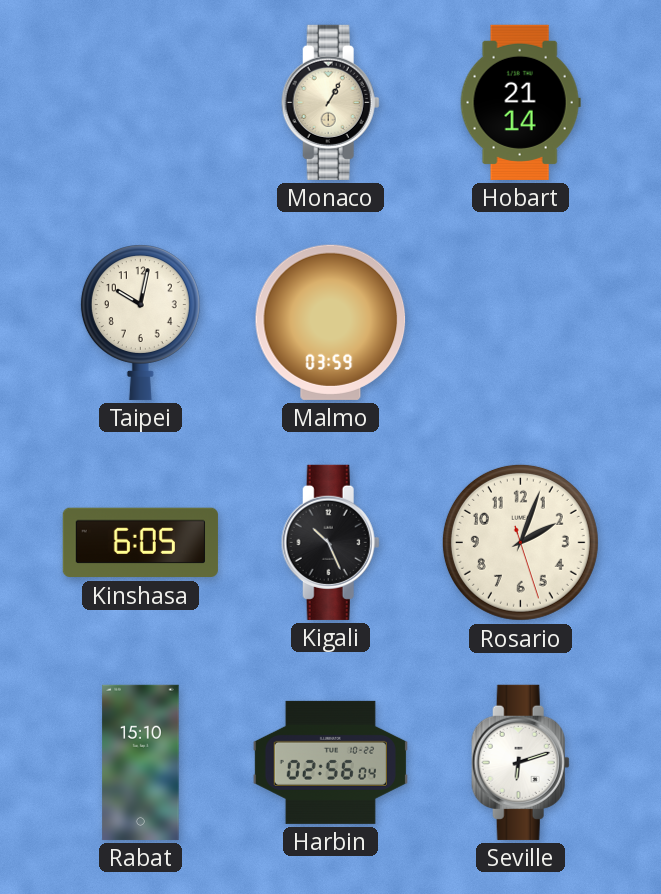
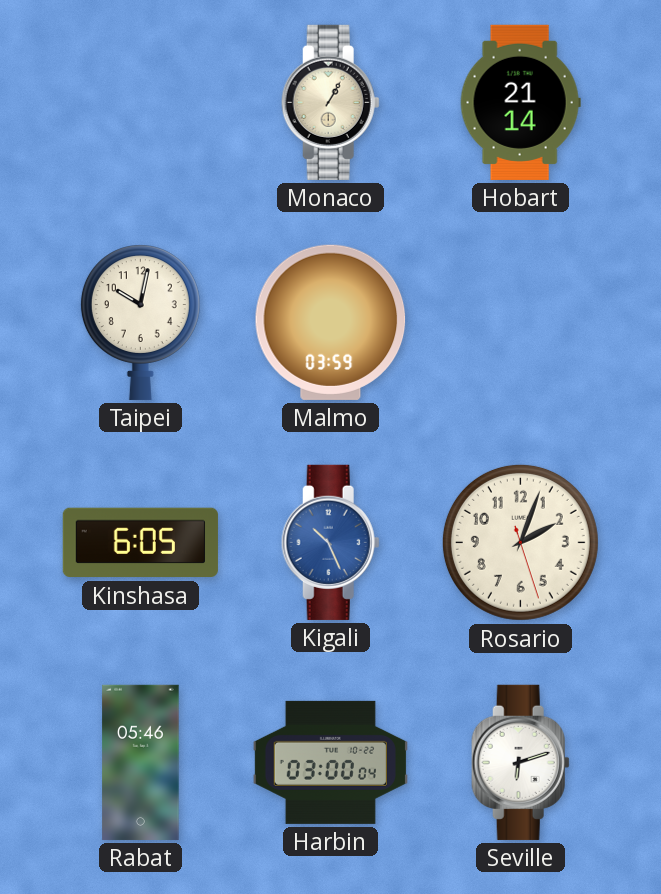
Kigali dial: black -> blue (330, 542)
Rabat: 15:10 -> 05:46 (141, 762)
Harbin: 02:56 -> 03:00 (330, 762)
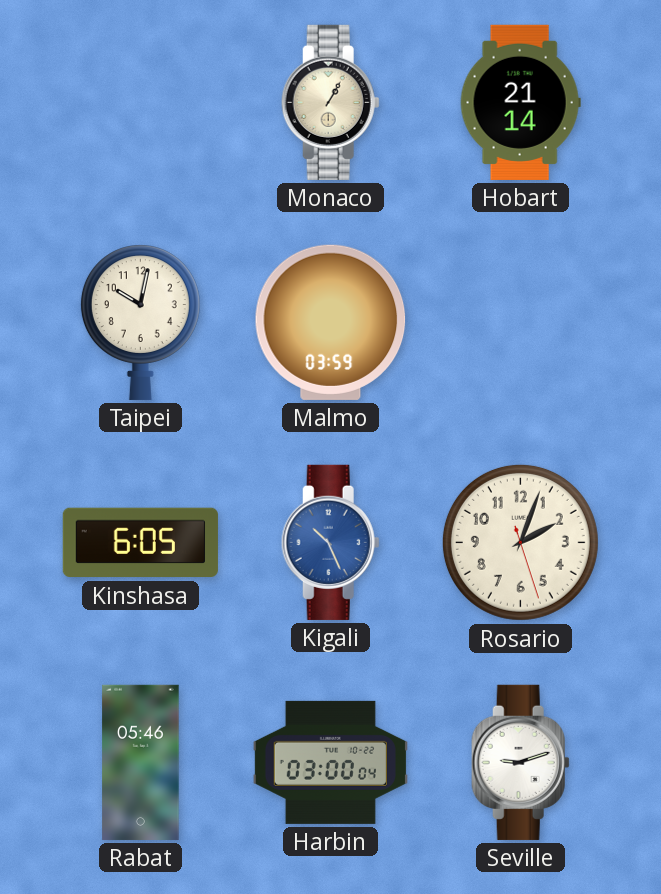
Seville: 6:12 -> 9:12 (520, 762)
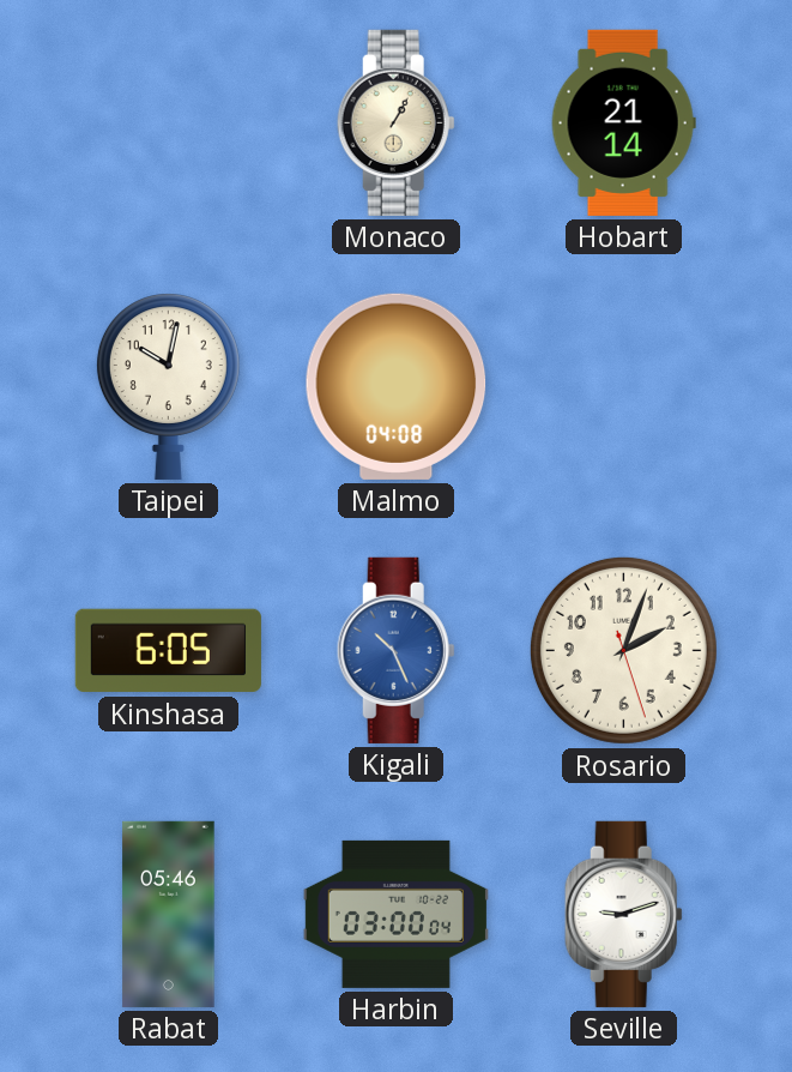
Malmo: 03:59 -> 04:08 (397, 386)
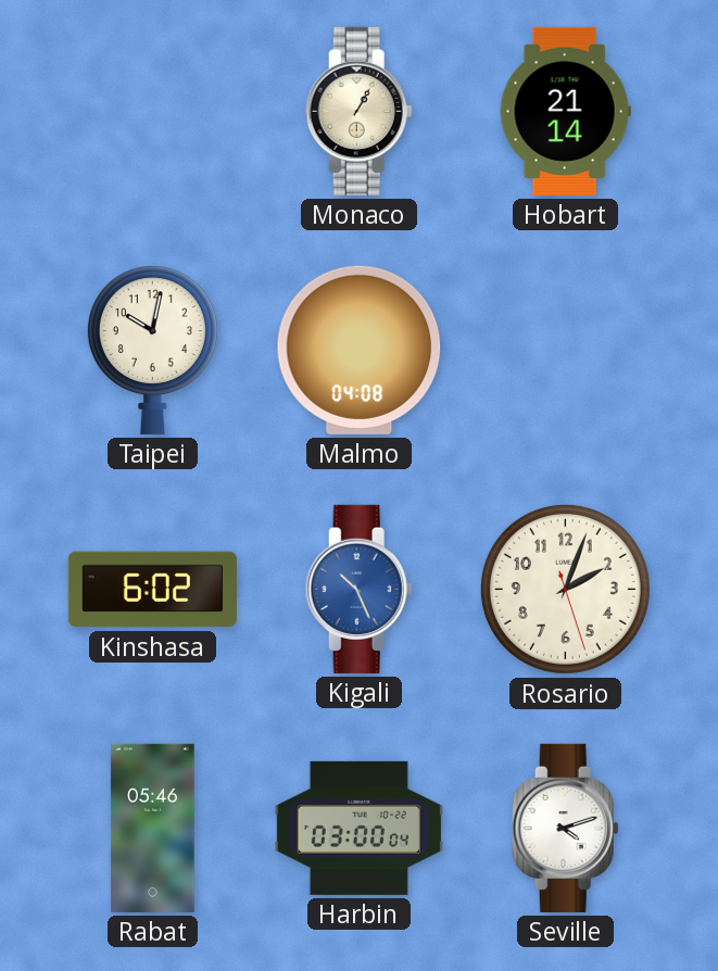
Kinshasa: 6:05 -> 6:02 (152, 590)
Seville: 9:12 -> 4:12 (565, 828)
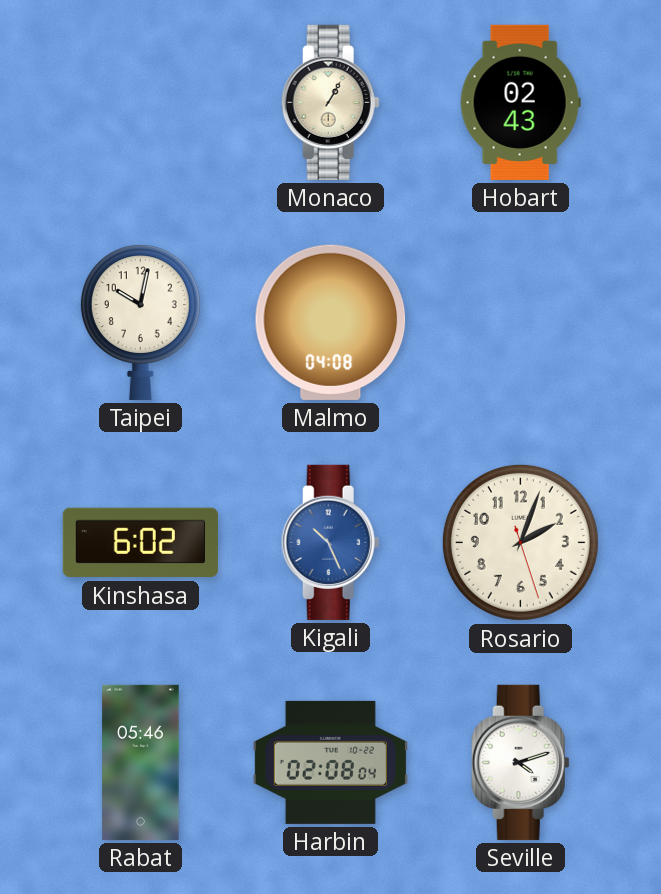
Hobart: 21:14 -> 02:43 (520, 102)
Harbin: 03:00 -> 02:08 (330, 762)
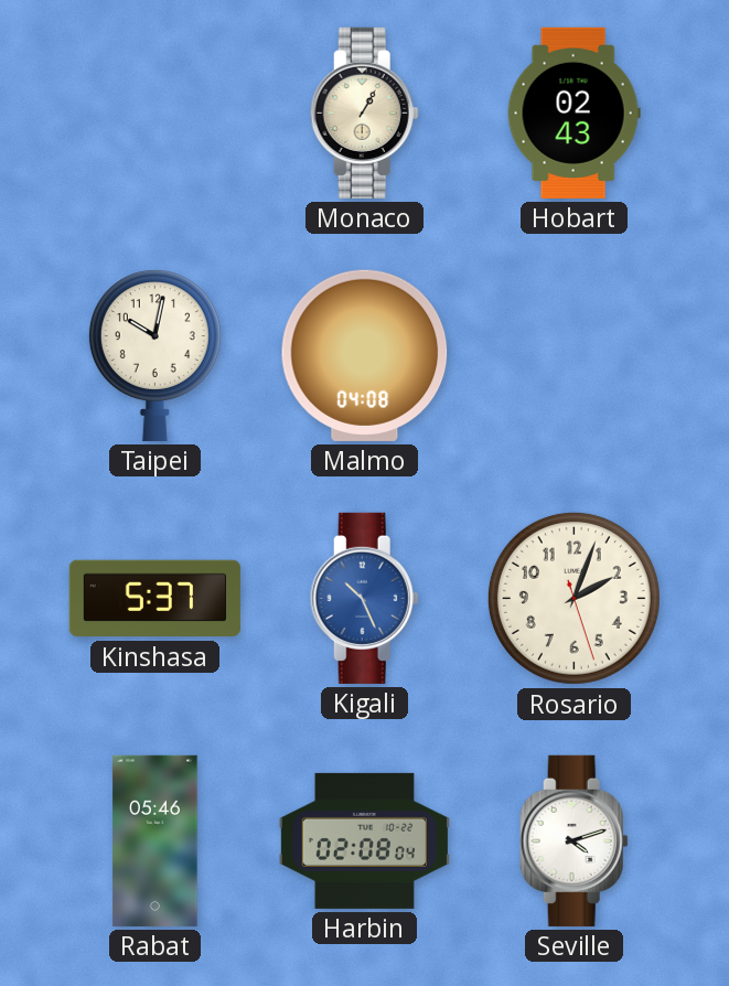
Kinshasa: 6:02 -> 5:37 (154, 599)
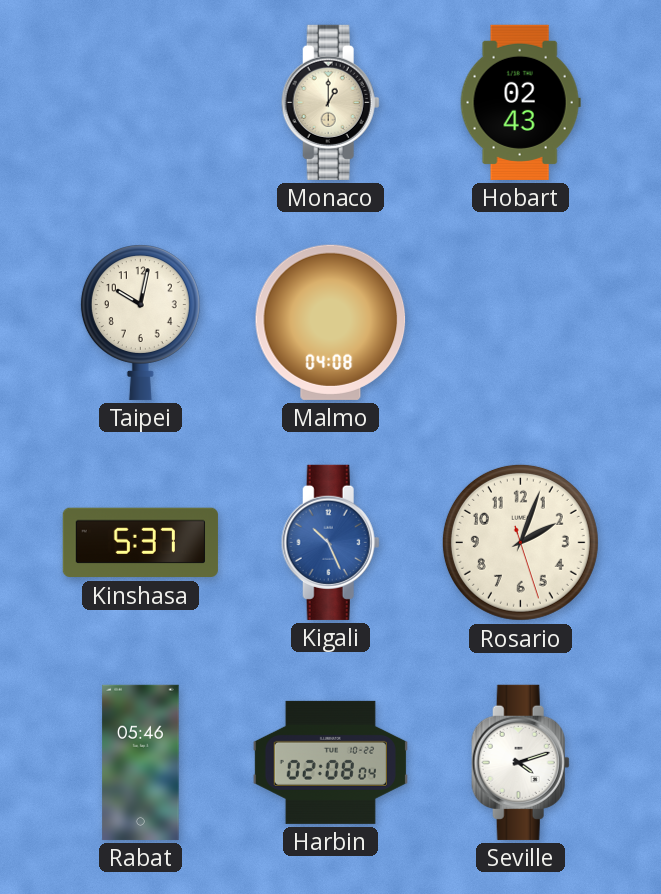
Monaco: 1:05 -> 1:00 (330, 102)
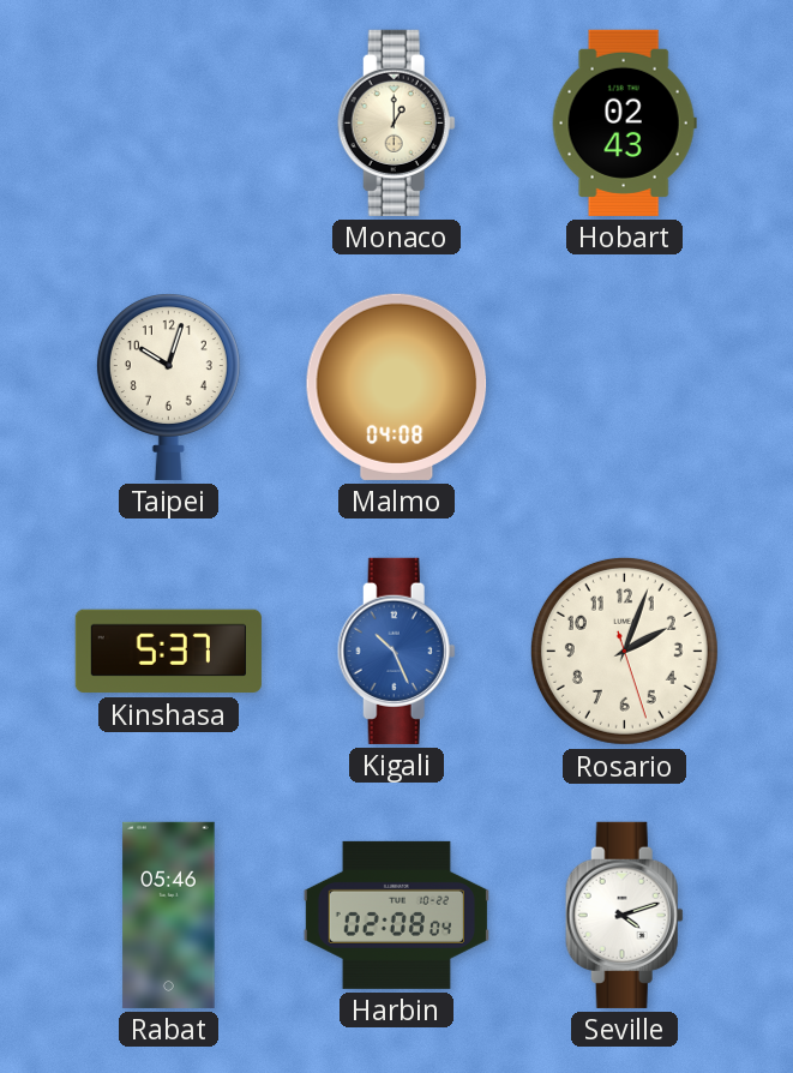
Taipei: 10:02 -> 10:03 (168, 386)
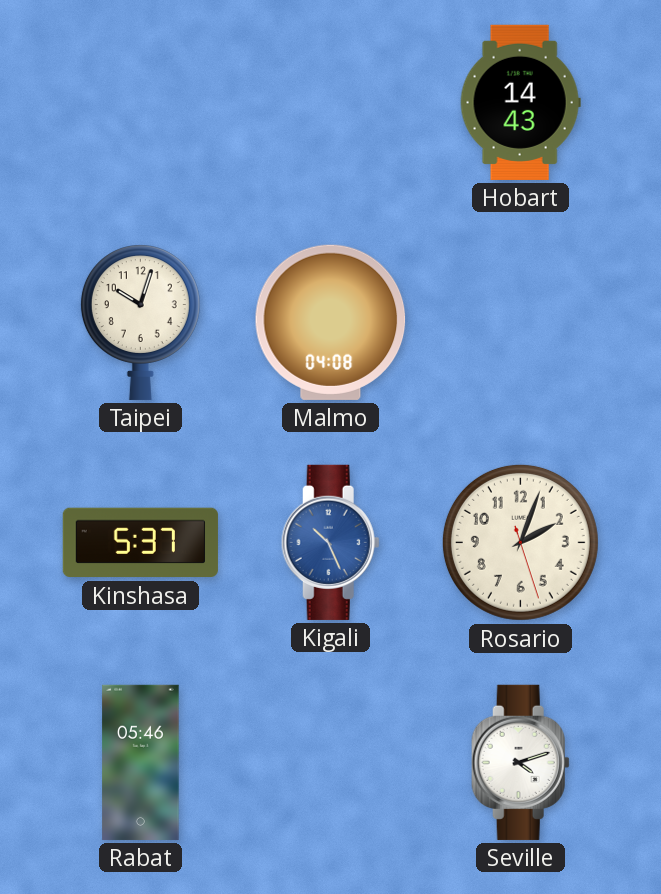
Monaco: 1:00 -> none (396, 122)
Hobart: 02:43 -> 14:43 (520, 102)
Harbin: 02:08 -> none (396, 915)
